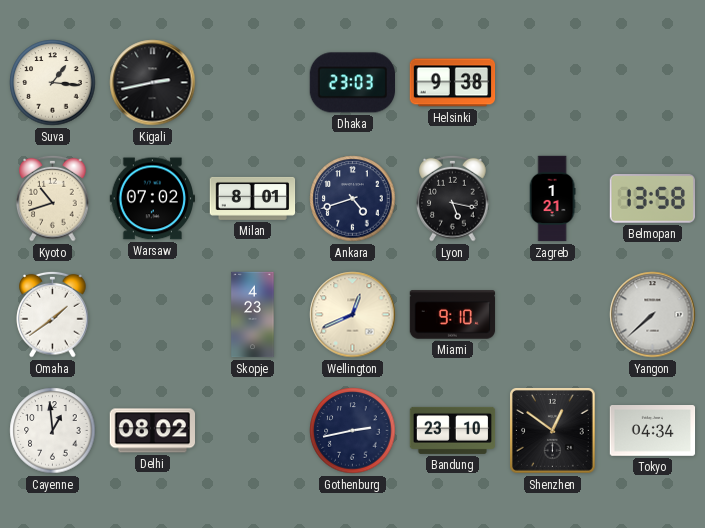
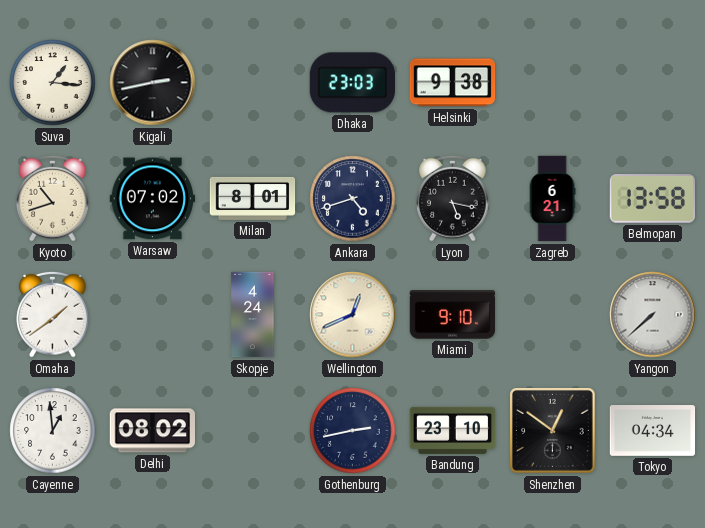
Zagreb: 1:21 -> 6:21 (552, 199)
Skopje: 4:23 -> 4:24 (253, 315)
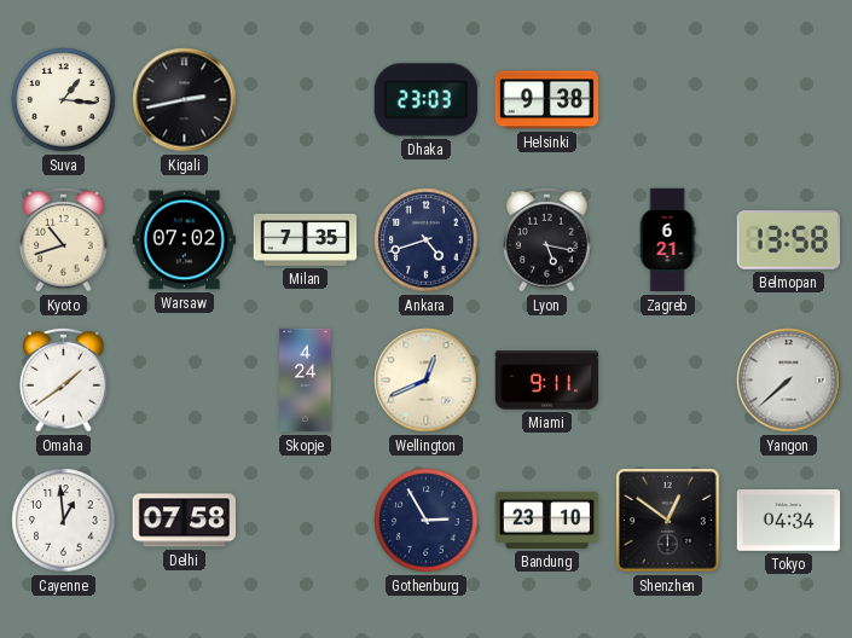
Milan: 8:01 -> 7:35 (306, 239)
Miami: 9:10 -> 9:11 (547, 381)
Delhi: 08:02 -> 07:58 (184, 521)
Gothenburg: 2:43 -> 2:55 (427, 521)
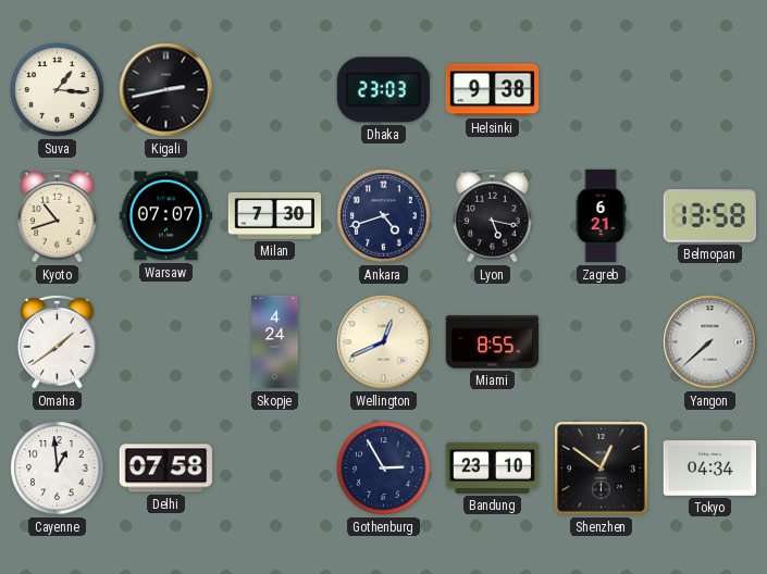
Warsaw: 07:02 -> 07:07 (165, 216)
Milan: 7:35 -> 7:30 (275, 215)
Miami: 9:11 -> 8:55 (493, 342)
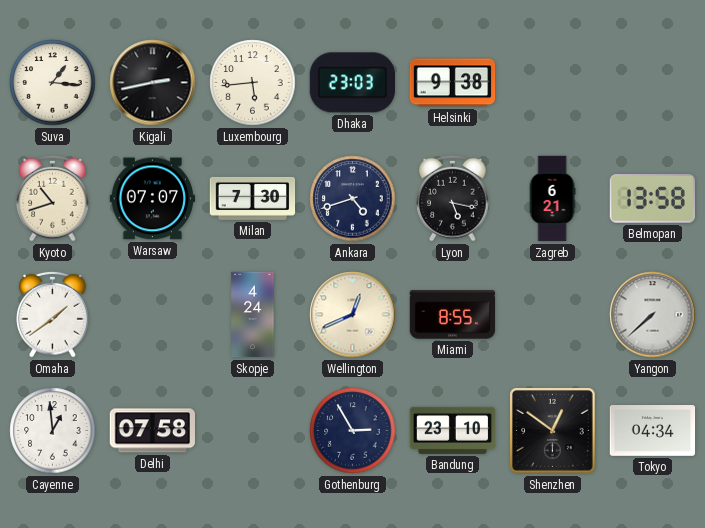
Luxembourg: none -> 5:44 (253, 83)
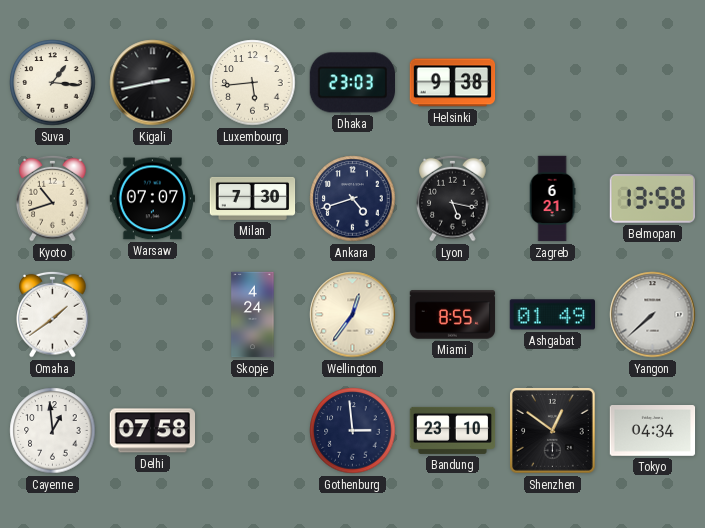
Wellington: 12:41 -> 12:36 (353, 315)
Ashgabat: none -> 01:49 (552, 315)
Gothenburg: 2:55 -> 2:59 (353, 431)
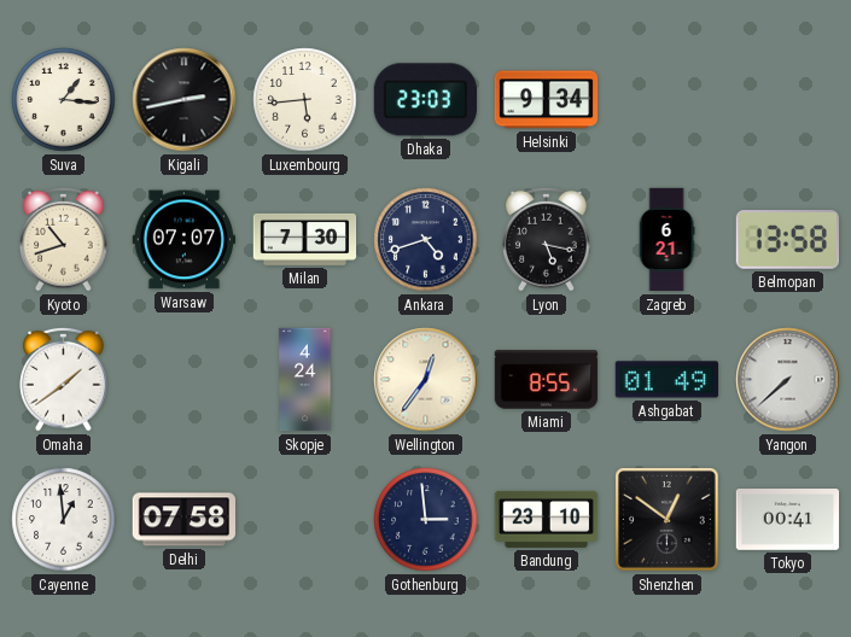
Helsinki: 9:38 -> 9:34 (547, 100)
Tokyo: 04:34 -> 00:41 (788, 520)
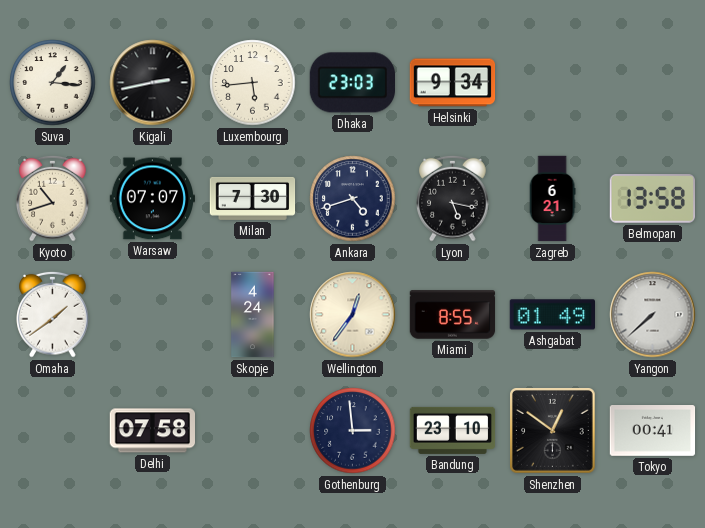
Cayenne: 12:59 -> none (64, 520)
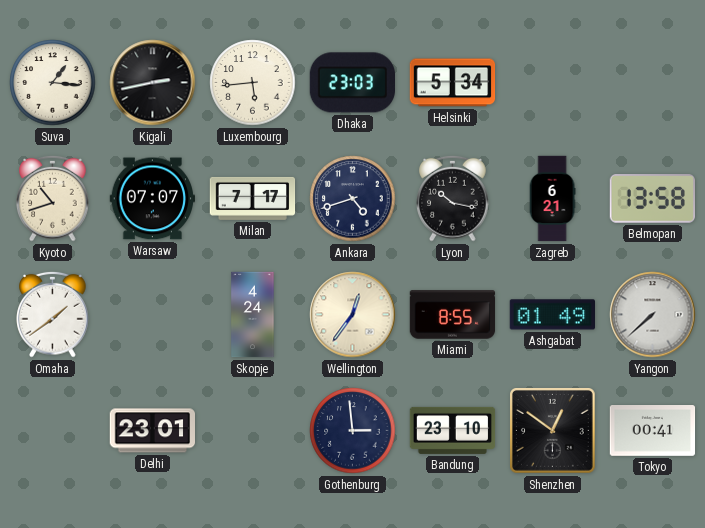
Helsinki: 9:34 -> 5:34 (453, 83)
Milan: 7:30 -> 7:17 (253, 198)
Lyon: 5:17 -> 10:17 (453, 198)
Delhi: 07:58 -> 23:01 (152, 431)
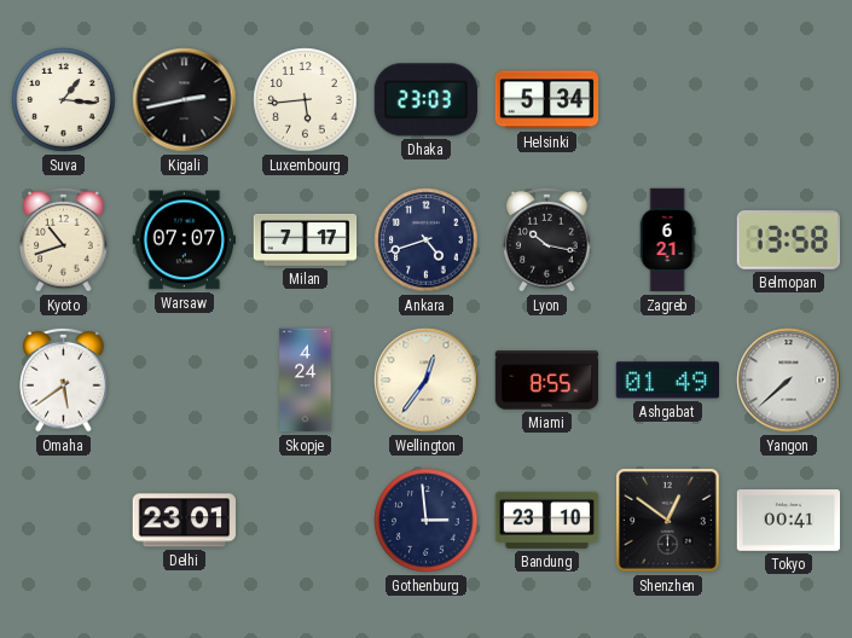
Omaha: 1:39 -> 5:39 (64, 379)
